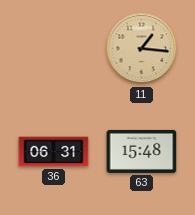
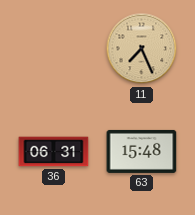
11: 1:16 -> 7:26 (142, 49)
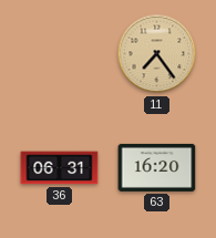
11: 7:26 -> 7:24 (157, 54)
63: 15:48 -> 16:20 (157, 167)
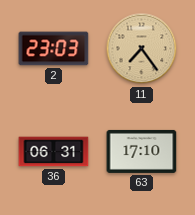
2: none -> 23:03 (54, 49)
63: 16:20 -> 17:10 (142, 151)
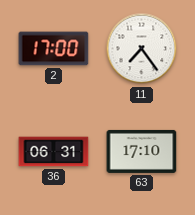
2: 23:03 -> 17:00 (54, 49)
11 dial: champagne -> white (142, 49)
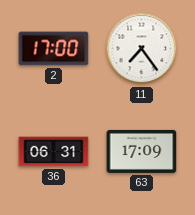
63: 17:10 -> 17:09 (142, 151)
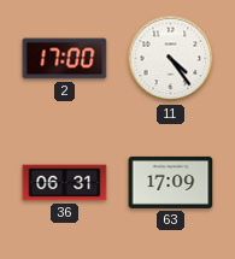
11: 7:24 -> 4:24 (171, 59)
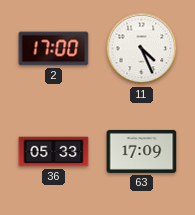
11: 4:24 -> 4:26 (142, 49)
36: 06:31 -> 05:33 (54, 152)
